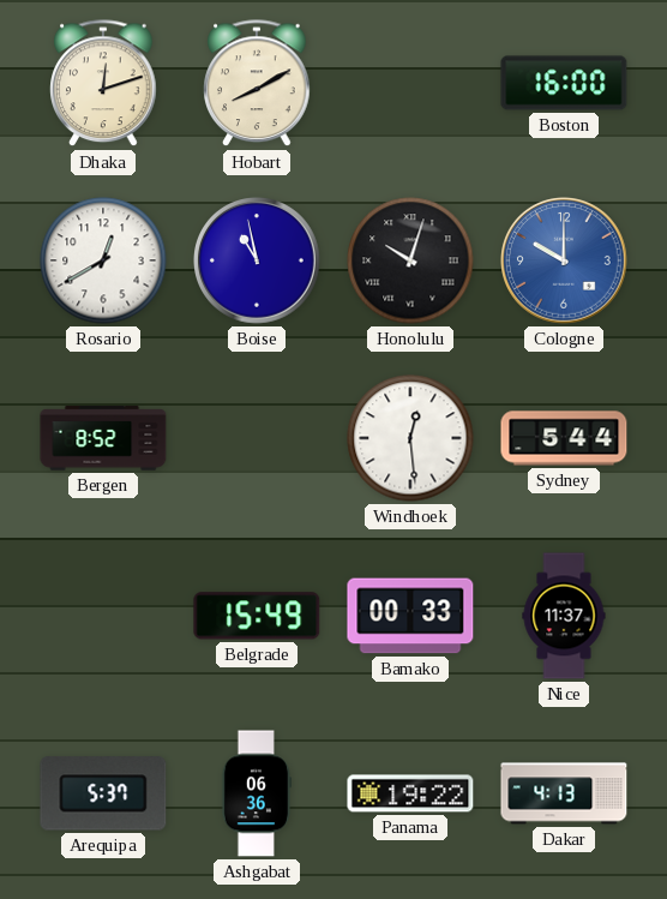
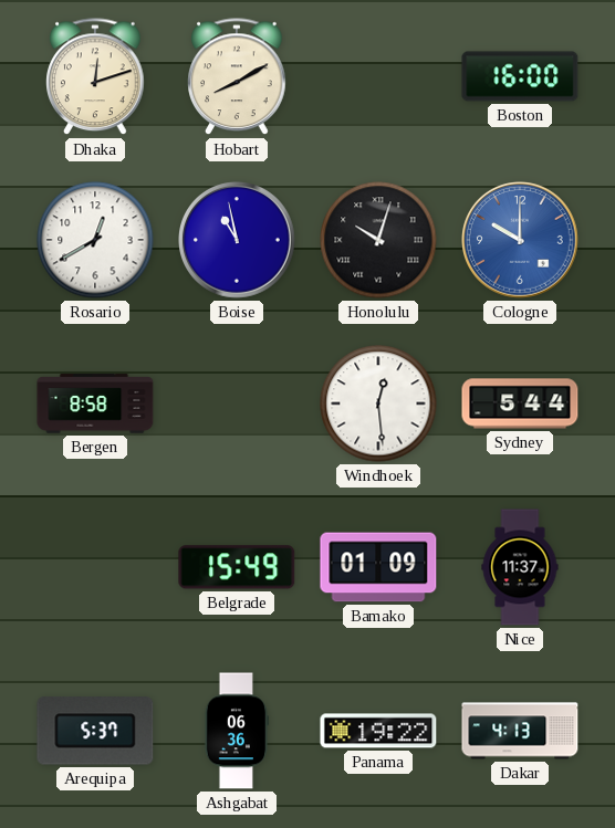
Bergen: 8:52 -> 8:58 (95, 403)
Bamako: 00:33 -> 01:09 (378, 567)
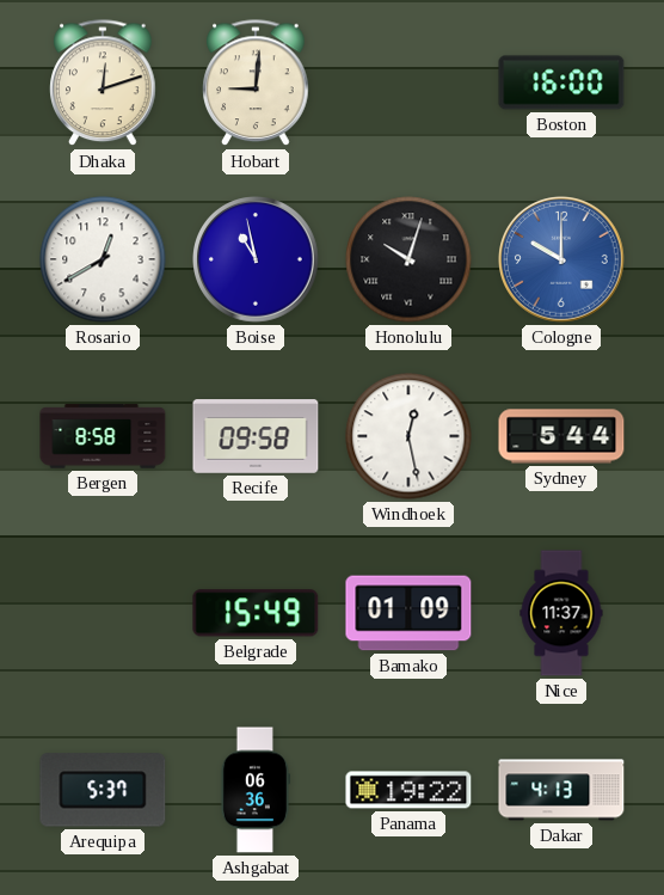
Hobart: 8:10 -> 9:01 (256, 84)
Recife: none -> 09:58 (256, 436)
Windhoek: 12:29 -> 12:28 (408, 436)
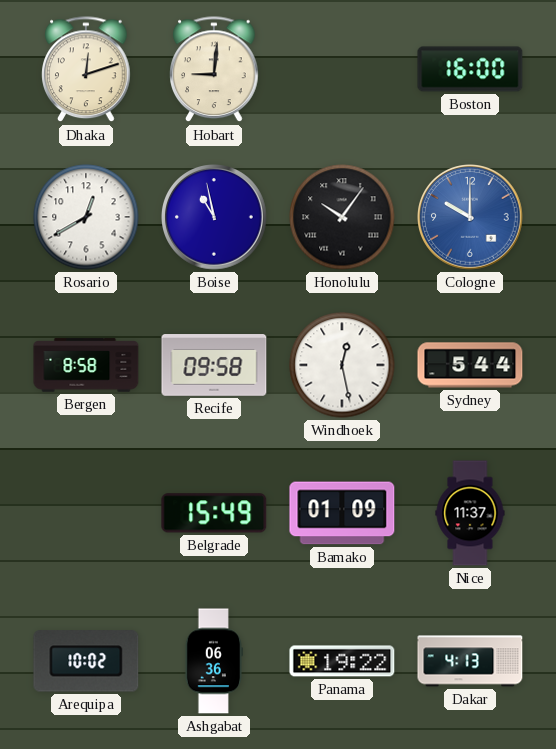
Honolulu: 10:03 -> 10:06 (342, 217)
Arequipa: 5:37 -> 10:02 (86, 661)
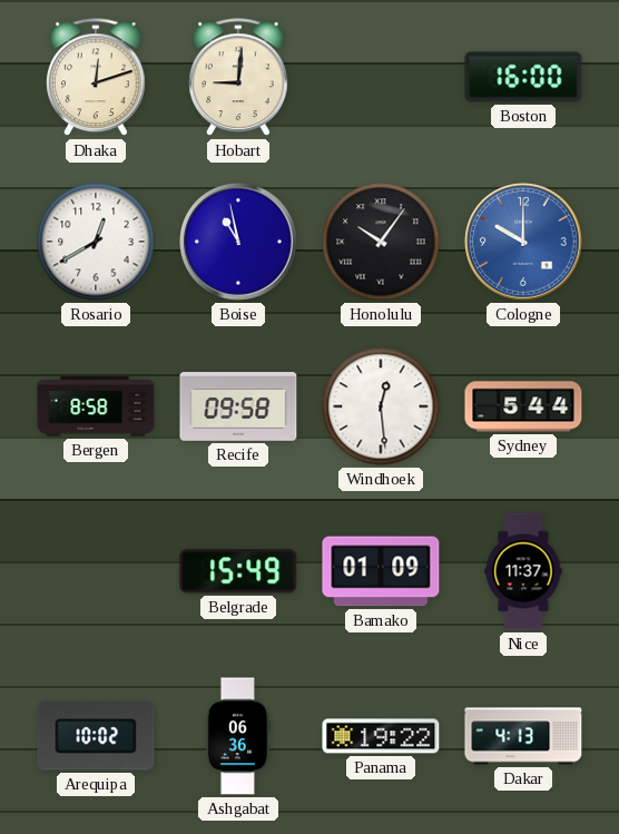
Windhoek: 12:28 -> 12:29 (381, 406)
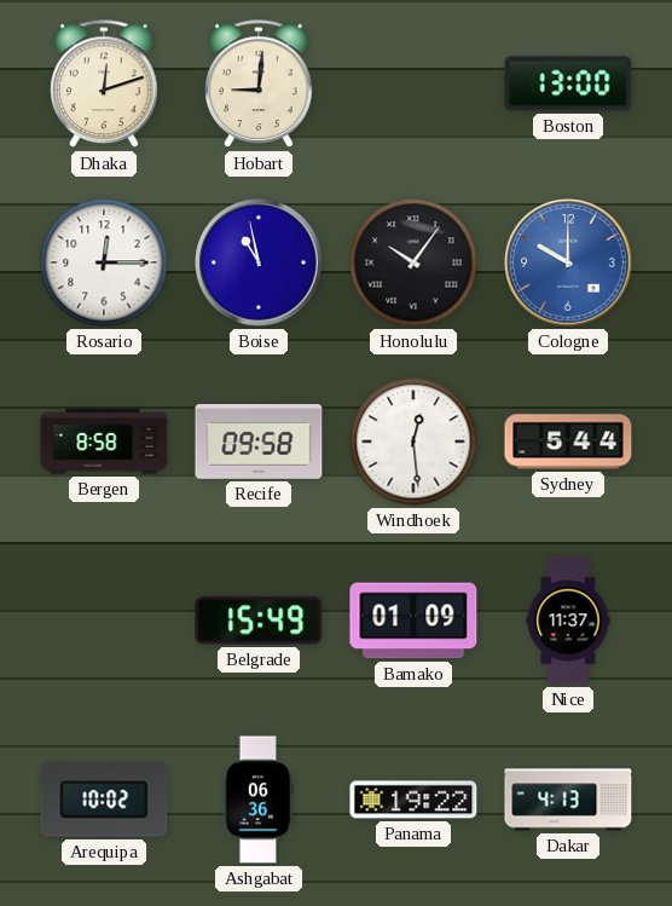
Boston: 16:00 -> 13:00 (568, 83)
Rosario: 12:40 -> 12:15 (104, 262)
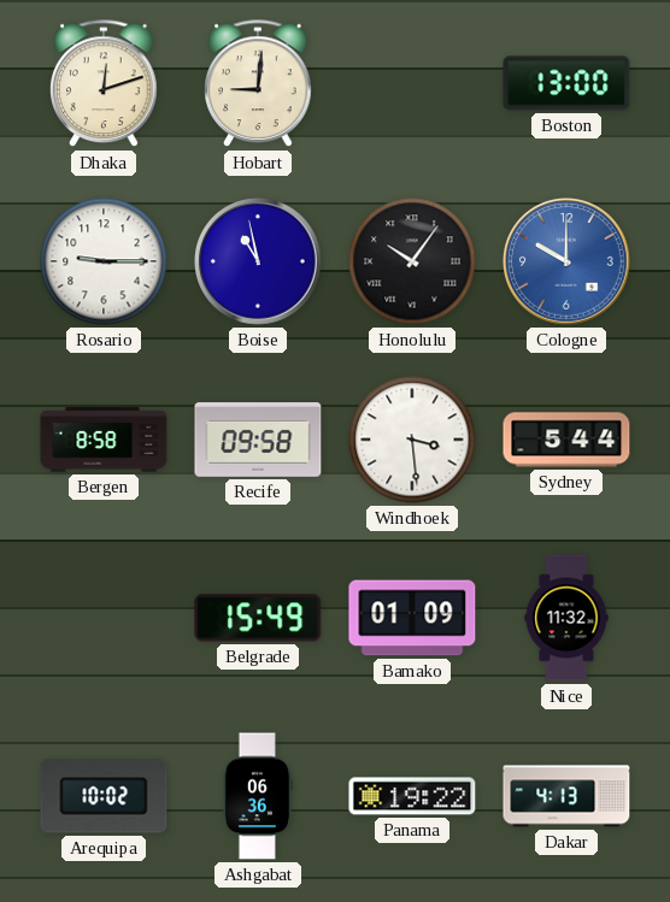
Rosario: 12:15 -> 9:15 (104, 261)
Windhoek: 12:29 -> 3:29 (412, 440)
Nice: 11:37 -> 11:32 (566, 618)
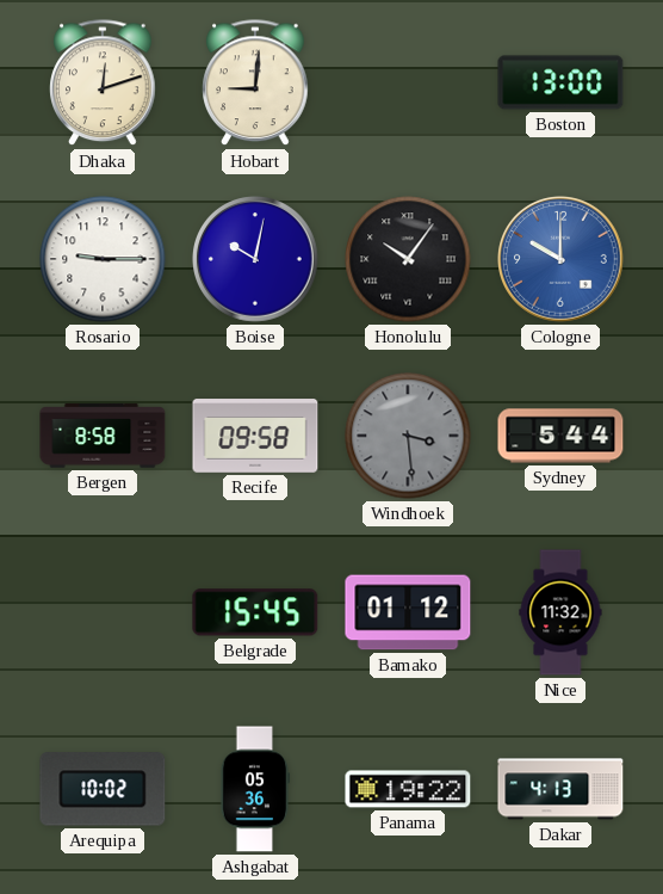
Boise: 10:58 -> 10:02 (256, 260)
Windhoek dial: white -> grey (408, 436)
Belgrade: 15:49 -> 15:45 (255, 612)
Bamako: 01:09 -> 01:12 (408, 612)
Ashgabat: 06:36 -> 05:36 (255, 789)
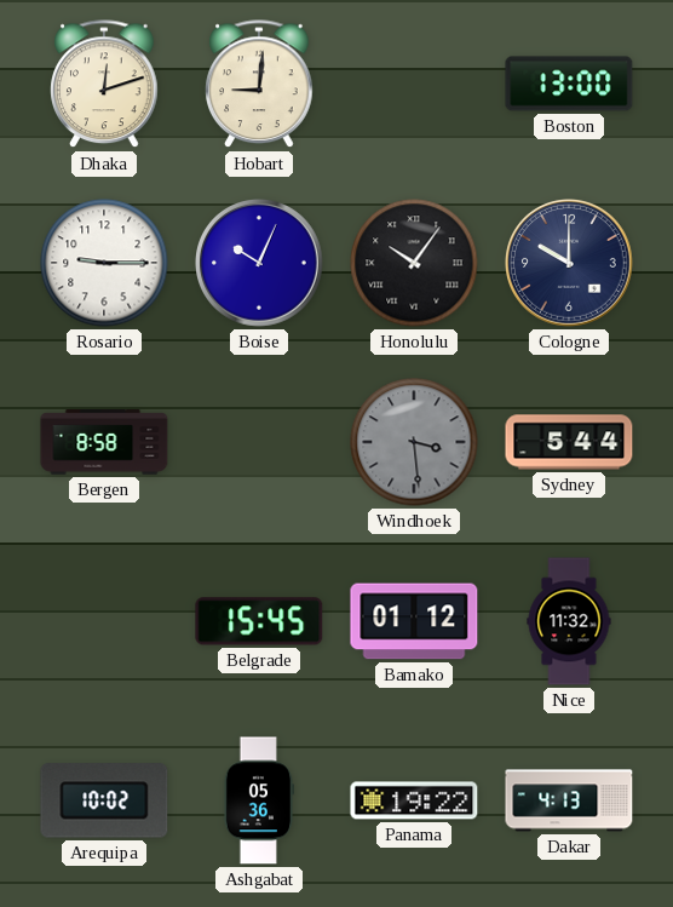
Boise: 10:02 -> 10:04 (260, 264)
Cologne dial: blue -> navy (570, 264)
Recife: 09:58 -> none (255, 436)
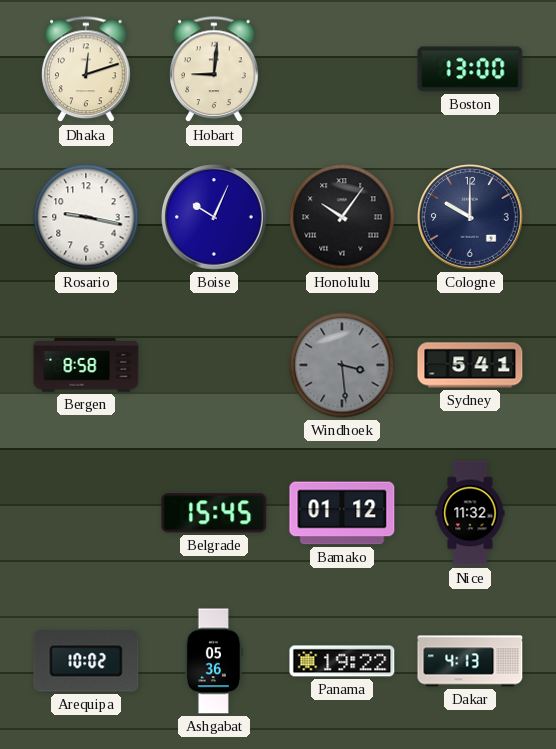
Rosario: 9:15 -> 9:17 (86, 217)
Sydney: 5:44 -> 5:41 (470, 365)
